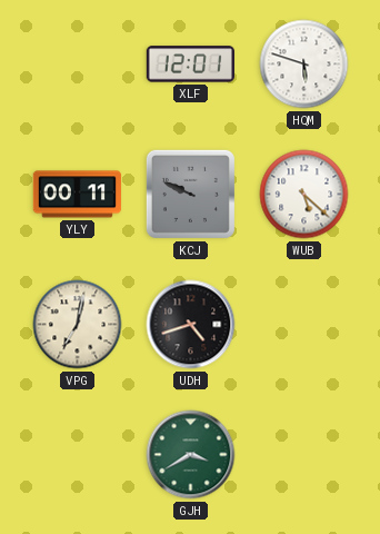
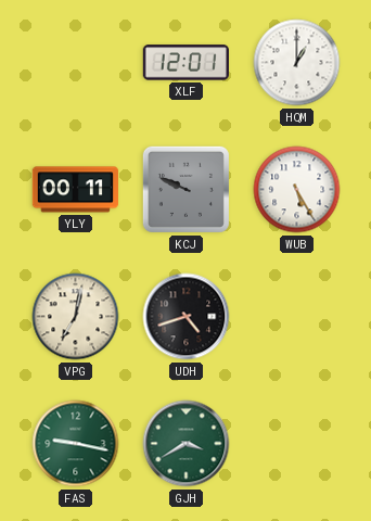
HQM: 5:48 -> 1:00 (297, 63)
WUB: 5:22 -> 5:25 (297, 190)
FAS: none -> 9:17 (76, 444)
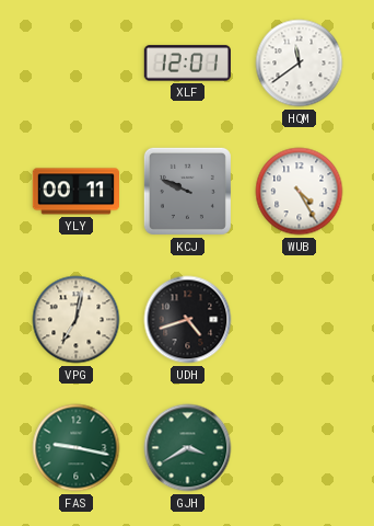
HQM: 1:00 -> 11:39 (300, 64)
WUB: 5:25 -> 4:25 (300, 192)
